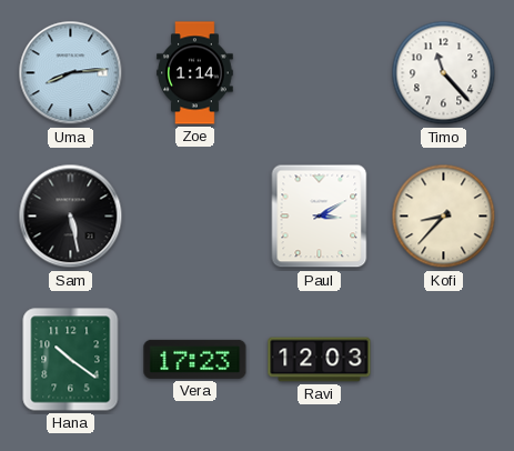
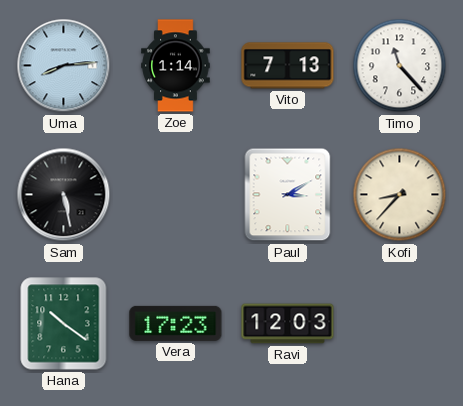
Vito: none -> 7:13 (288, 66)
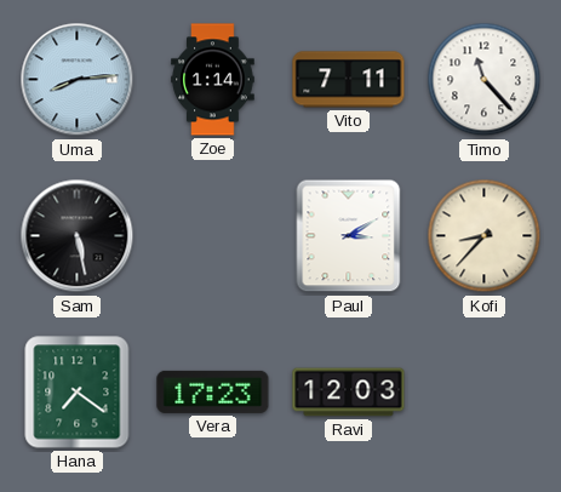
Vito: 7:13 -> 7:11 (349, 80)
Hana: 10:21 -> 7:21 (78, 393)
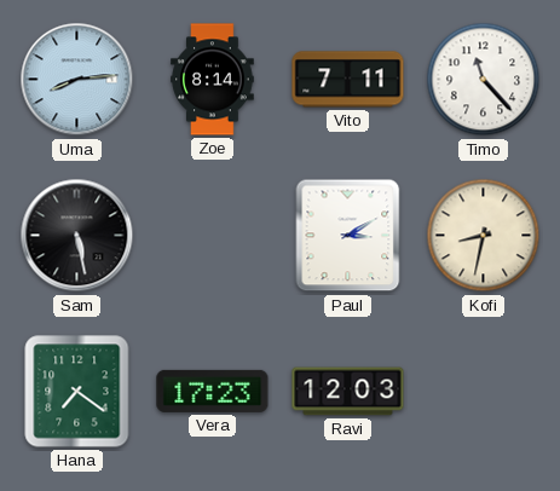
Zoe: 1:14 -> 8:14 (213, 80)
Kofi: 8:37 -> 8:32 (484, 236)
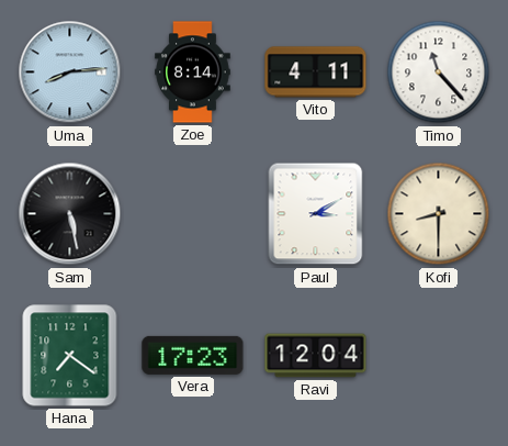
Vito: 7:11 -> 4:11 (316, 73)
Kofi: 8:32 -> 8:30 (439, 214)
Ravi: 12:03 -> 12:04 (316, 356)
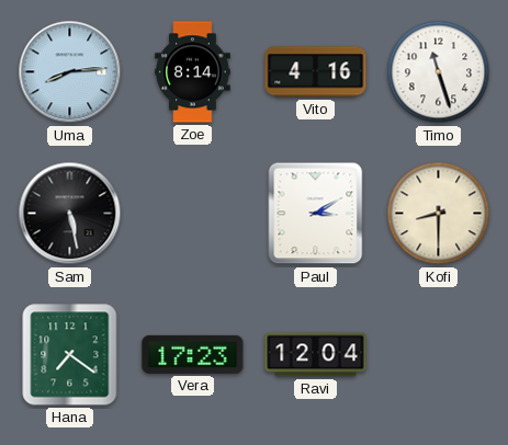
Vito: 4:11 -> 4:16 (316, 72)
Timo: 11:23 -> 11:27 (439, 72)
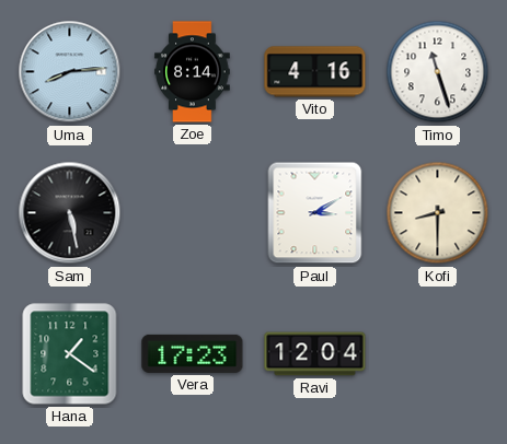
Hana: 7:21 -> 1:21 (70, 354)
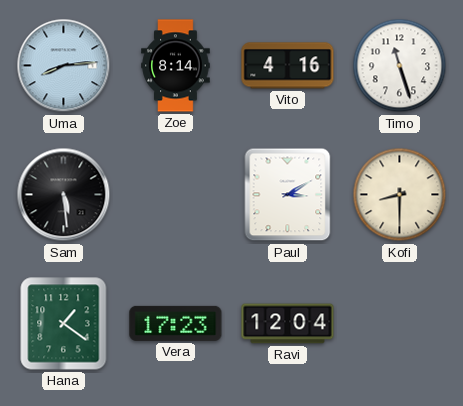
Sam: 5:28 -> 5:29 (64, 195)
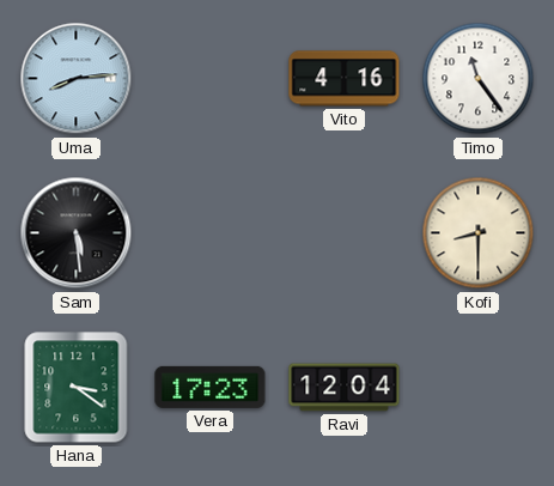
Zoe: 8:14 -> none (176, 66)
Timo: 11:27 -> 11:24 (479, 79)
Paul: 3:10 -> none (288, 195)
Hana: 1:21 -> 3:21 (77, 388)
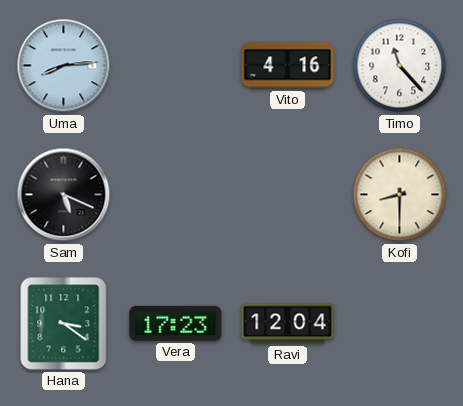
Timo: 11:24 -> 11:23 (400, 66)
Sam: 5:29 -> 5:19 (64, 195)
